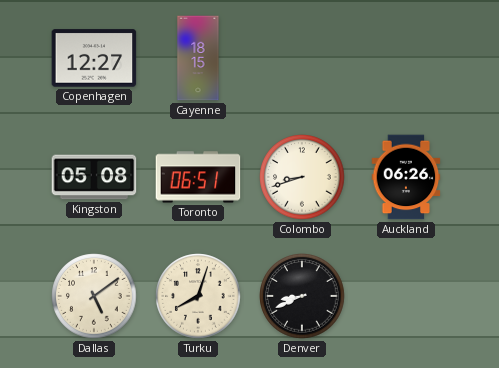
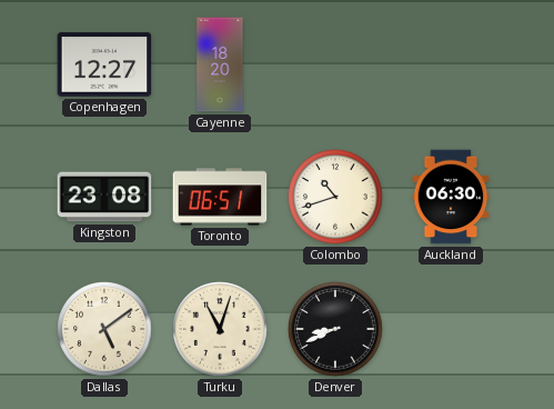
Cayenne: 18:15 -> 18:20 (220, 64)
Kingston: 05:08 -> 23:08 (104, 197)
Colombo: 8:42 -> 10:42 (335, 197)
Auckland: 06:26 -> 06:30 (451, 197)
Turku: 8:03 -> 11:03 (220, 329)
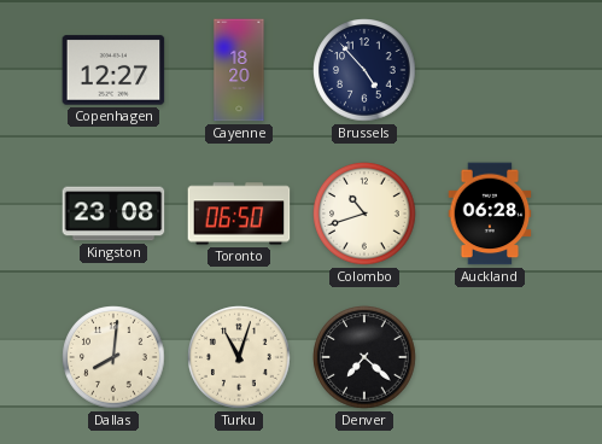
Brussels: none -> 4:53 (364, 70)
Toronto: 06:51 -> 06:50 (239, 214)
Auckland: 06:30 -> 06:28 (490, 214)
Dallas: 5:09 -> 8:01 (113, 357)
Denver: 8:41 -> 7:22 (364, 357)
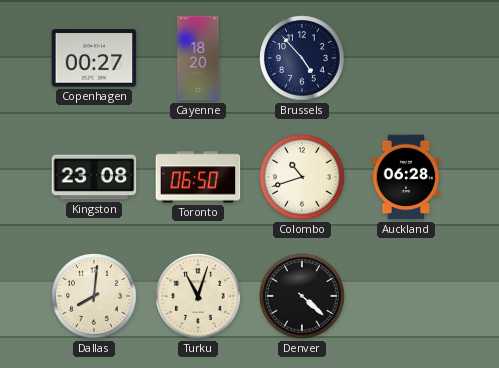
Copenhagen: 12:27 -> 00:27 (94, 58)
Denver: 7:22 -> 4:22 (302, 296)
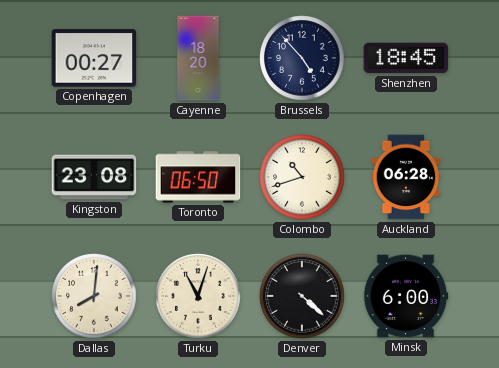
Shenzhen: none -> 18:45 (406, 58)
Minsk: none -> 6:00 (406, 296)
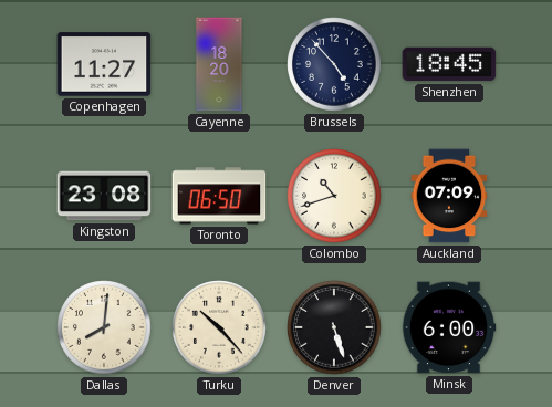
Copenhagen: 00:27 -> 11:27 (104, 64)
Auckland: 06:28 -> 07:09 (449, 196)
Turku: 11:03 -> 10:23 (219, 327)
Denver: 4:22 -> 5:27 (334, 327)
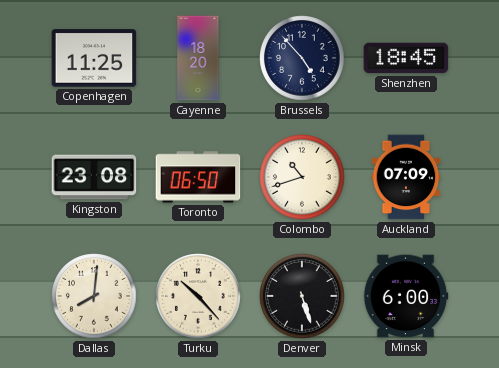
Copenhagen: 11:27 -> 11:25 (94, 58)
